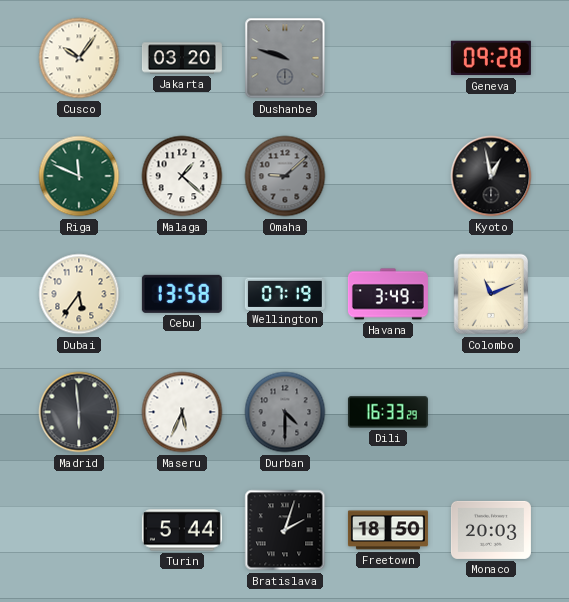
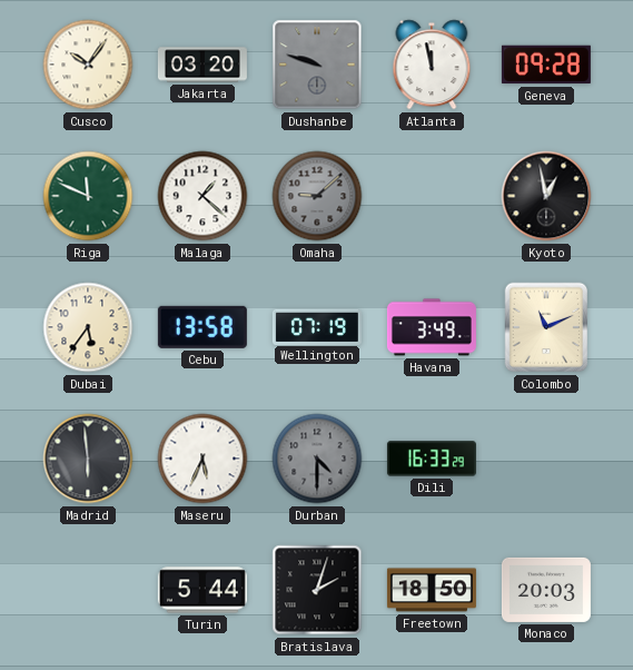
Atlanta: none -> 11:58 (432, 65)
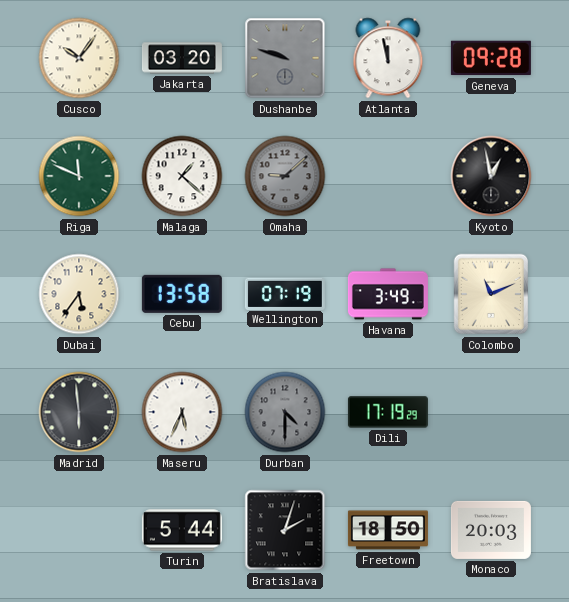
Dili: 16:33 -> 17:19 (388, 412)
